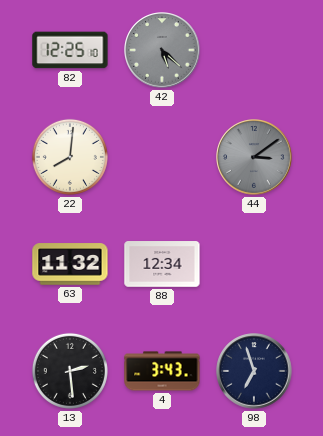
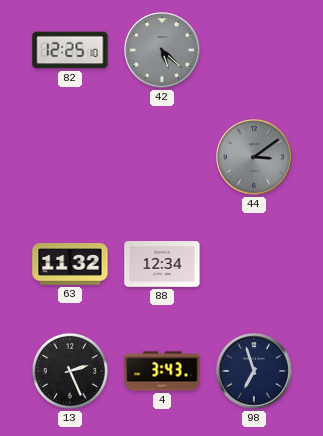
22: 8:01 -> none (70, 157)
13: 2:29 -> 2:26 (70, 371)
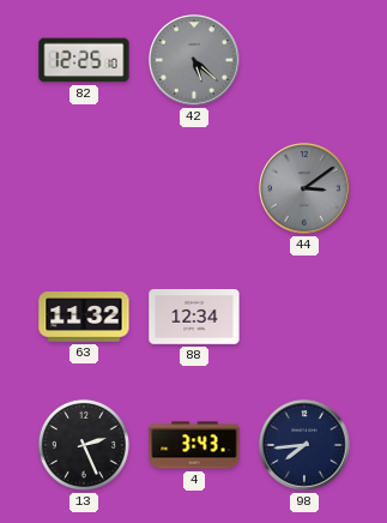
98: 6:57 -> 7:44 (304, 445)
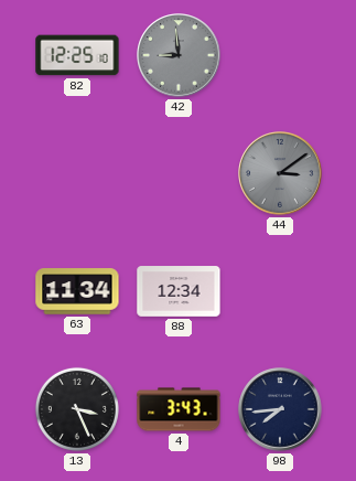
42: 5:22 -> 8:59 (179, 55)
63: 11:32 -> 11:34 (77, 291)
13: 2:26 -> 3:26 (77, 409)
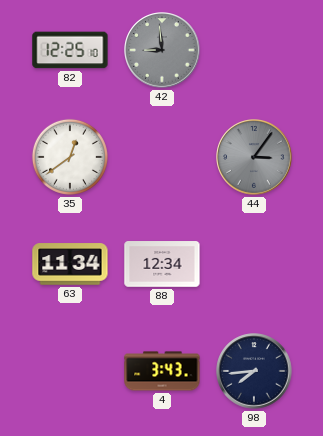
35: none -> 12:39 (70, 157)
44: 3:09 -> 3:06 (254, 157)
13: 3:26 -> none (77, 409)
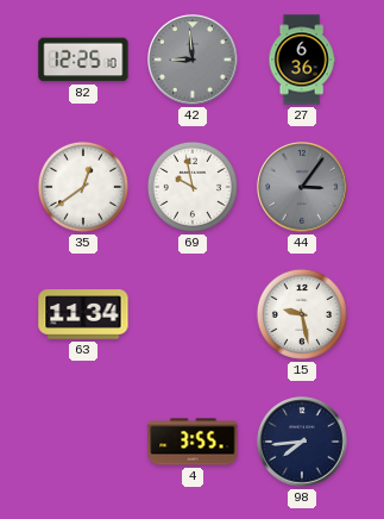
27: none -> 6:36 (302, 60)
69: none -> 9:58 (193, 187)
88: 12:34 -> none (162, 264)
15: none -> 9:28 (302, 314)
4: 3:43 -> 3:55 (193, 442)
